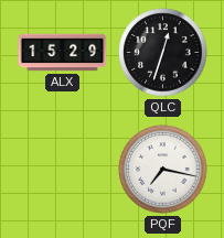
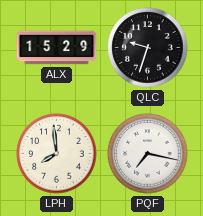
QLC: 12:33 -> 9:33 (148, 48)
LPH: none -> 7:59 (57, 154)
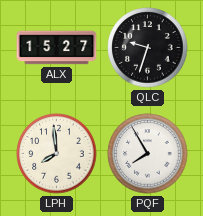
ALX: 15:29 -> 15:27 (57, 48)
PQF: 7:17 -> 7:55 (148, 154)
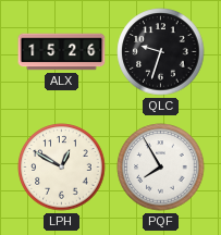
ALX: 15:27 -> 15:26 (62, 52)
LPH: 7:59 -> 12:50 (62, 168)
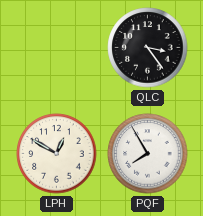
ALX: 15:26 -> none (62, 52)
QLC: 9:33 -> 3:24 (148, 48)
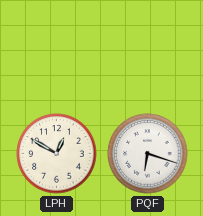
QLC: 3:24 -> none (148, 48)
PQF: 7:55 -> 6:18 (148, 154)
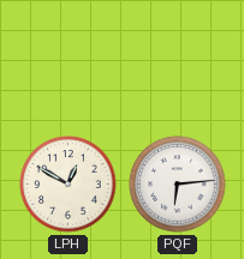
PQF: 6:18 -> 6:14 (178, 185)
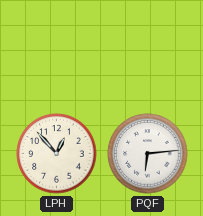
LPH: 12:50 -> 12:53 (57, 154)
